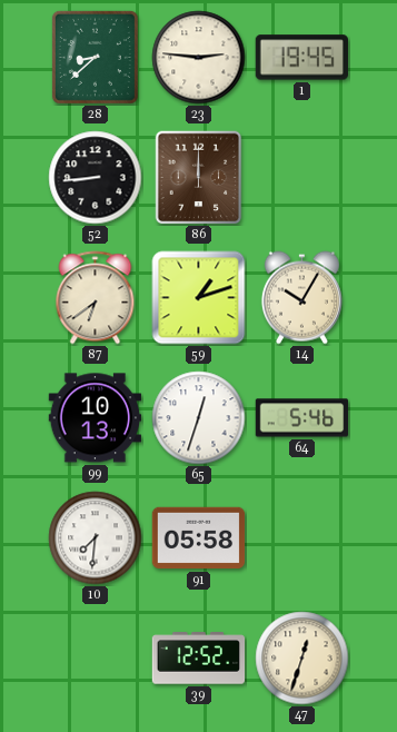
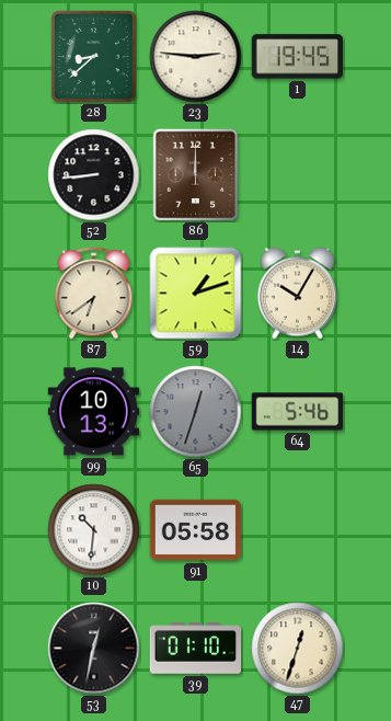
65 dial: white -> grey (196, 412)
10: 7:31 -> 10:31 (94, 530)
53: none -> 12:32 (94, 649)
39: 12:52 -> 01:10 (196, 649)
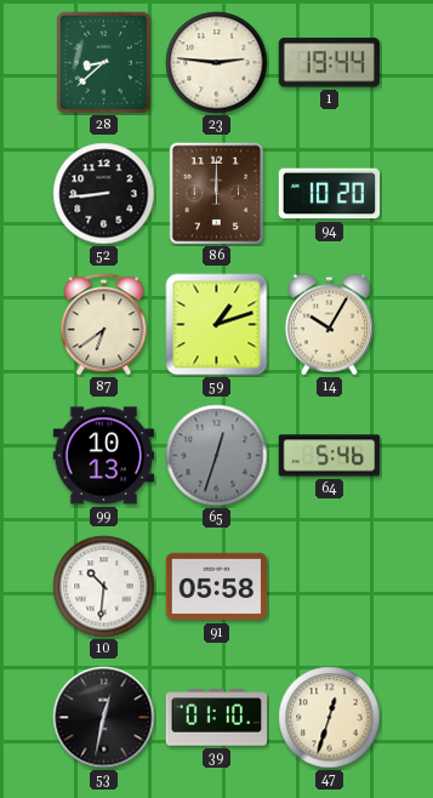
1: 19:45 -> 19:44 (329, 63)
94: none -> 10:20 (330, 194)
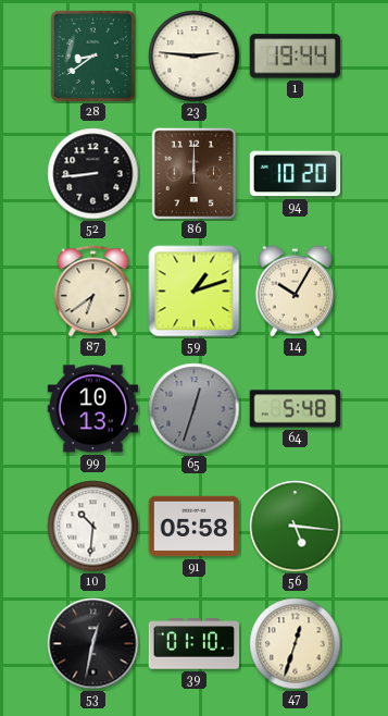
28: 8:38 -> 8:39 (92, 55)
64: 5:46 -> 5:48 (296, 409)
56: none -> 5:16 (296, 527)
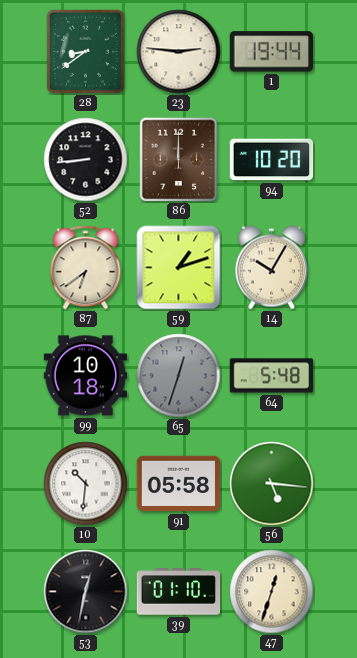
99: 10:13 -> 10:18 (86, 376)
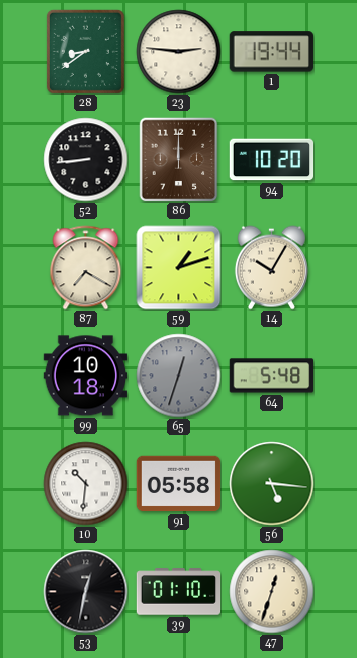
87: 6:39 -> 7:20 (86, 268)
